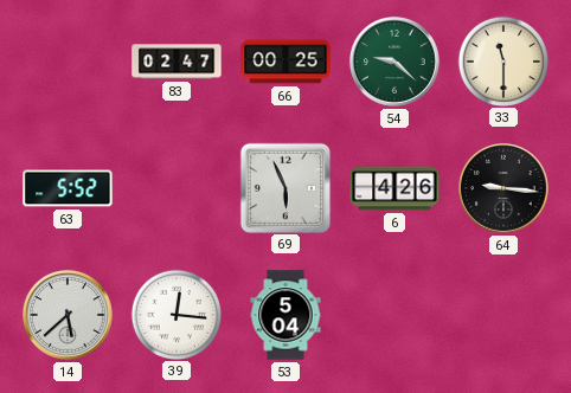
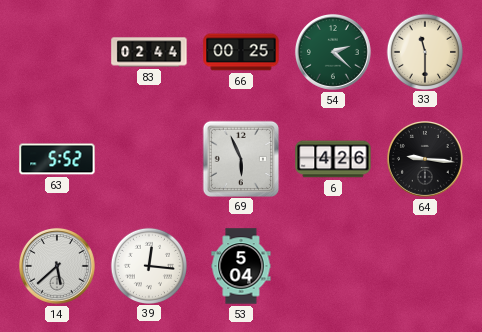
83: 02:47 -> 02:44 (149, 52)
54: 9:22 -> 2:22 (333, 52)
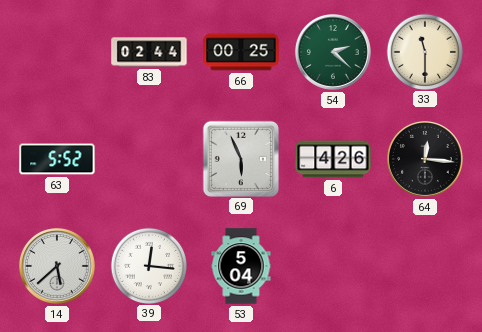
64: 9:16 -> 12:16 (425, 159)
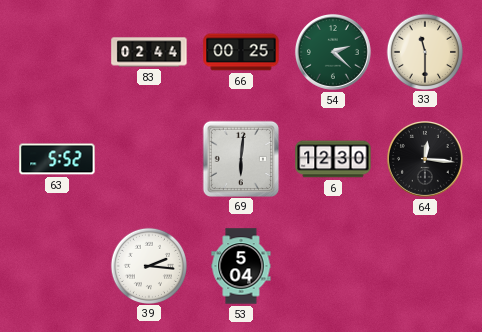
69: 5:56 -> 6:01 (240, 158)
6: 4:26 -> 12:30 (333, 159)
14: 5:38 -> none (57, 266)
39: 12:16 -> 2:16 (148, 265)
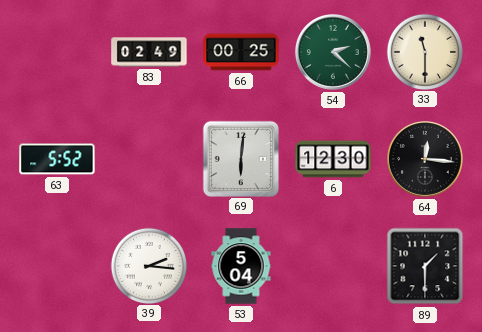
83: 02:44 -> 02:49 (149, 52)
89: none -> 1:30 (425, 266)
